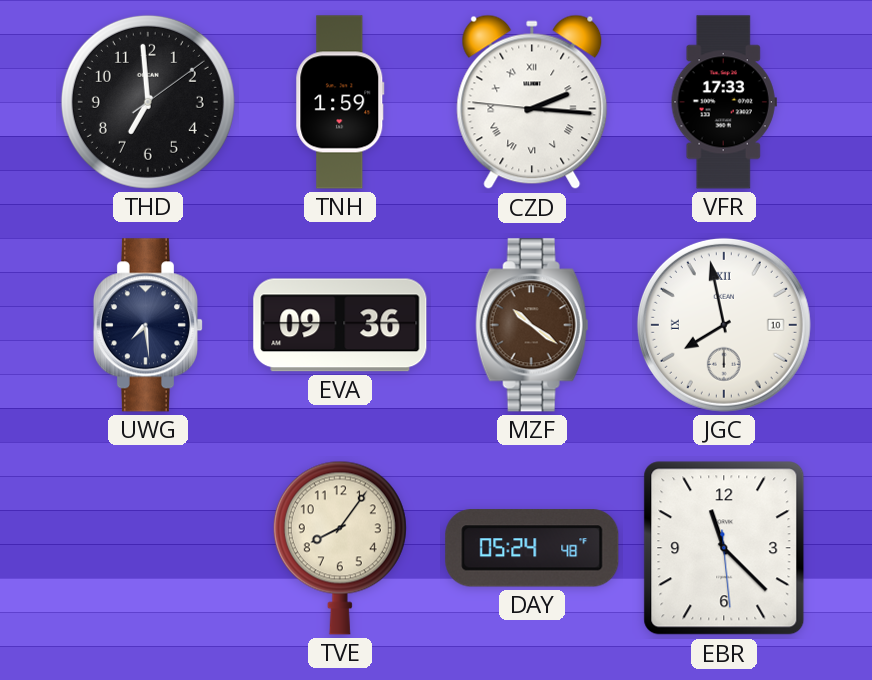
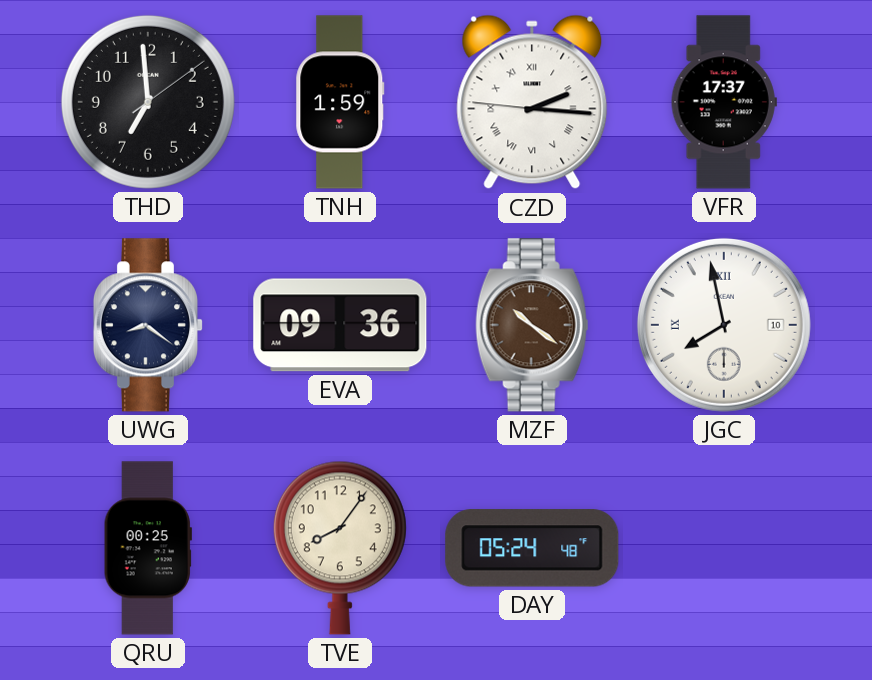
VFR: 17:33 -> 17:37 (724, 102)
UWG: 7:29 -> 8:21 (147, 325)
QRU: none -> 00:25 (148, 548)
EBR: 11:22 -> none (724, 548)
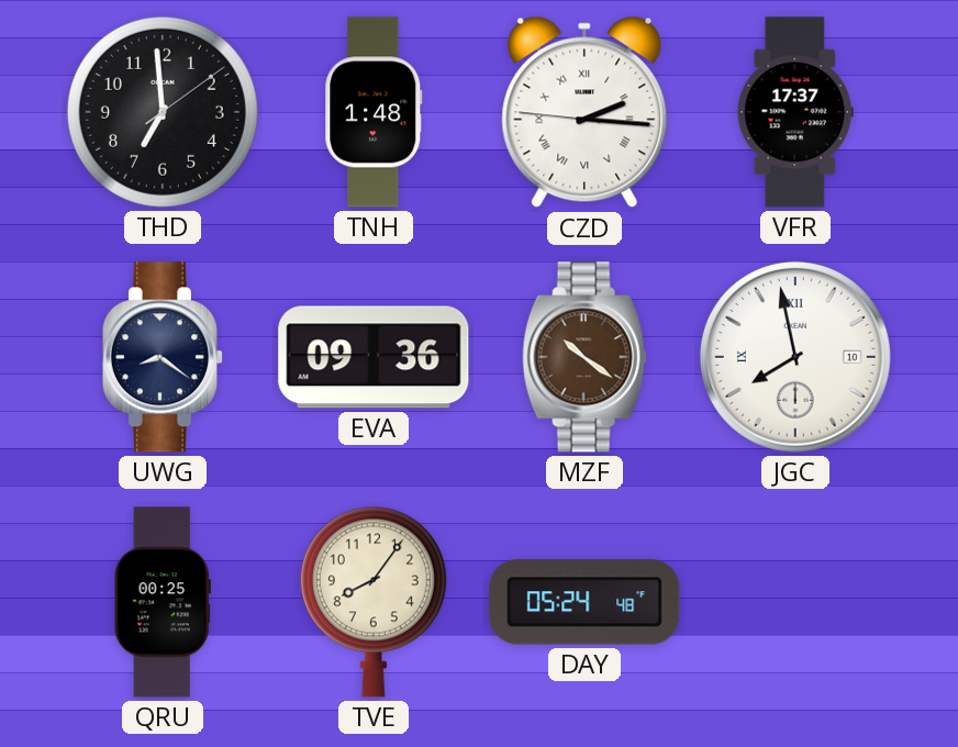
TNH: 1:59 -> 1:48 (374, 112)
